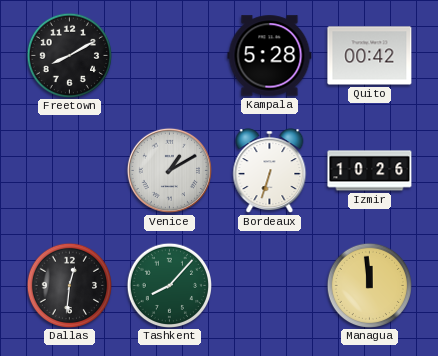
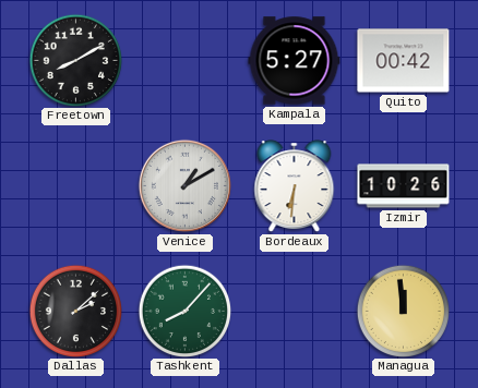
Kampala: 5:28 -> 5:27 (295, 61)
Bordeaux: 6:33 -> 6:31 (295, 186)
Dallas: 12:31 -> 2:08 (75, 311)
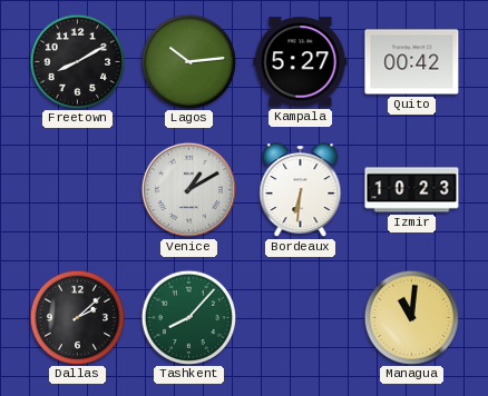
Lagos: none -> 10:14 (188, 61)
Izmir: 10:26 -> 10:23 (412, 190)
Managua: 11:59 -> 11:01 (411, 317)
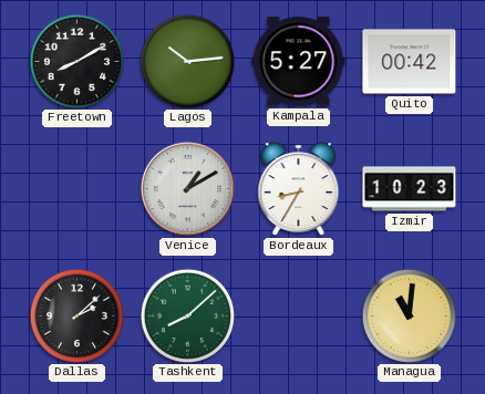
Bordeaux: 6:31 -> 8:35 (299, 189)
Tashkent: 8:07 -> 8:08 (187, 315)
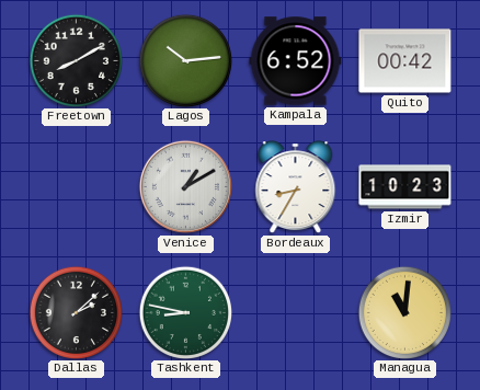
Kampala: 5:27 -> 6:52 (296, 61)
Tashkent: 8:08 -> 8:47 (185, 312)
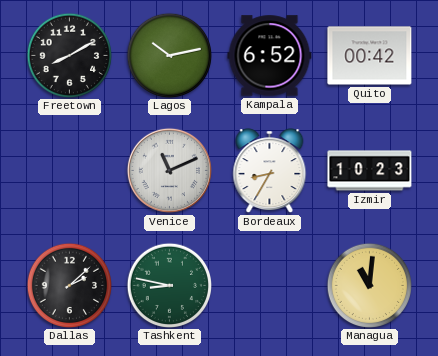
Lagos: 10:14 -> 10:13 (169, 55)
Venice: 1:10 -> 11:11 (169, 170)
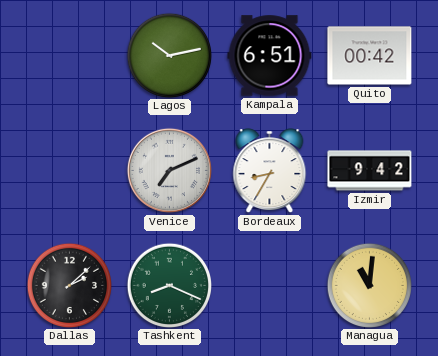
Freetown: 8:10 -> none (69, 55)
Kampala: 6:52 -> 6:51 (270, 56)
Venice: 11:11 -> 7:11 (169, 170)
Izmir: 10:23 -> 9:42 (370, 171)
Tashkent: 8:47 -> 8:19 (169, 285)
